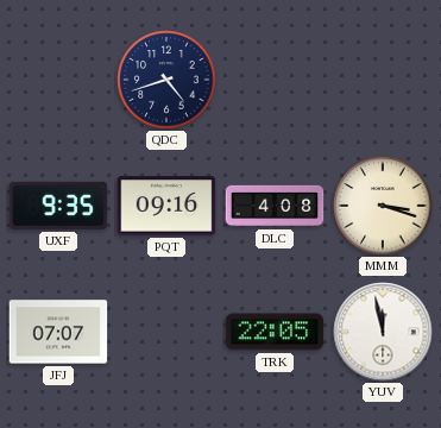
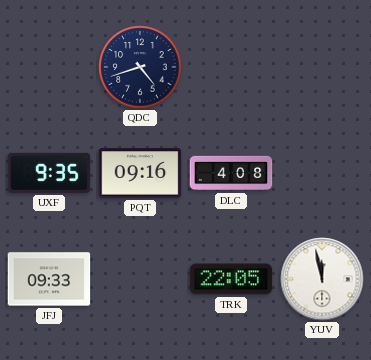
MMM: 3:18 -> none (383, 206)
JFJ: 07:07 -> 09:33 (49, 279)
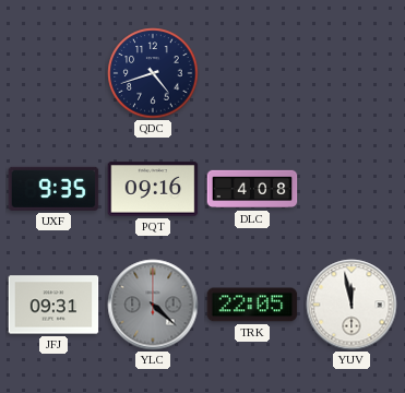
JFJ: 09:33 -> 09:31 (53, 305)
YLC: none -> 4:22 (153, 305)
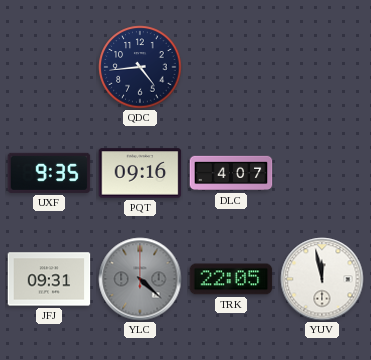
QDC: 4:42 -> 4:44 (140, 67)
DLC: 4:08 -> 4:07 (231, 173)
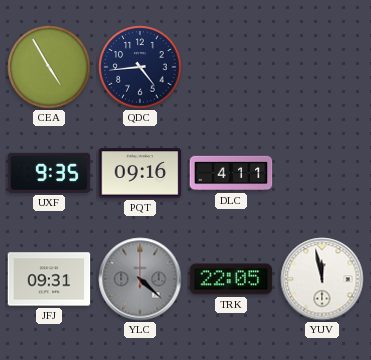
CEA: none -> 4:55 (49, 67)
DLC: 4:07 -> 4:11 (231, 173)
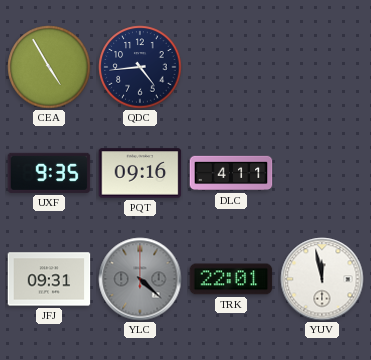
TRK: 22:05 -> 22:01 (231, 279)
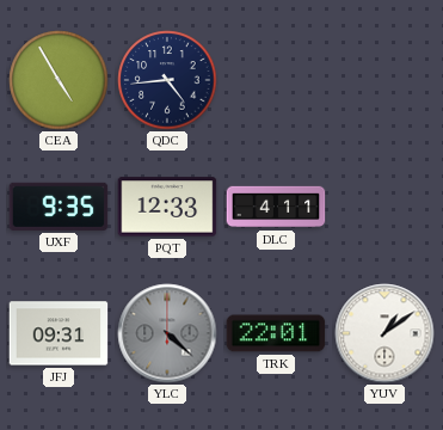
PQT: 09:16 -> 12:33 (167, 207)
YUV: 11:58 -> 1:09 (384, 333)
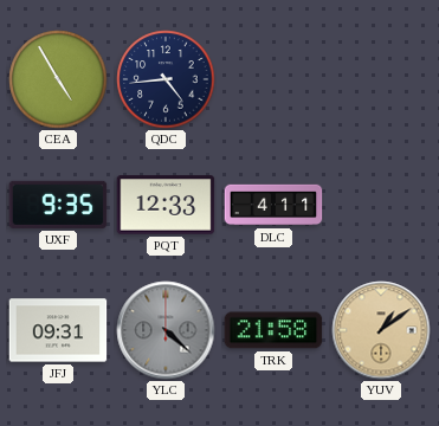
TRK: 22:01 -> 21:58 (273, 330)
YUV dial: white -> champagne (381, 330)
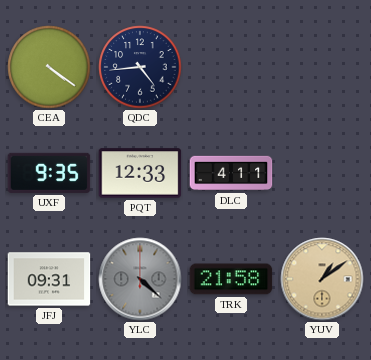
CEA: 4:55 -> 4:21 (49, 67)
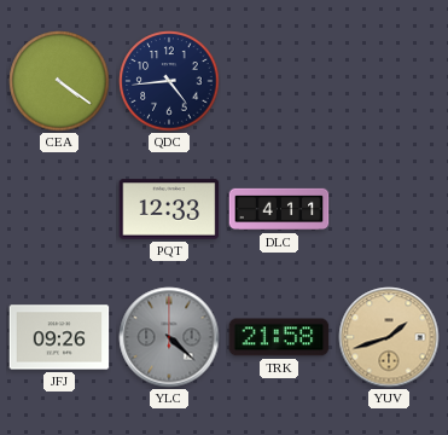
UXF: 9:35 -> none (49, 173)
JFJ: 09:31 -> 09:26 (59, 337)
YUV: 1:09 -> 1:42 (389, 337)
